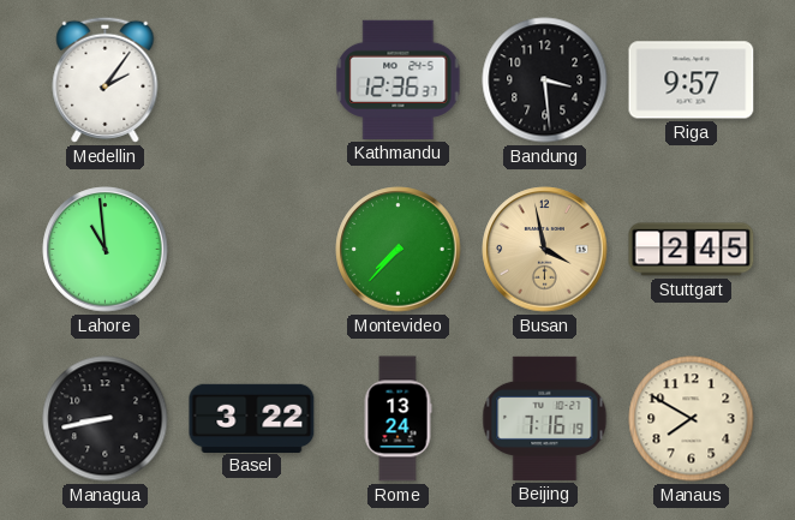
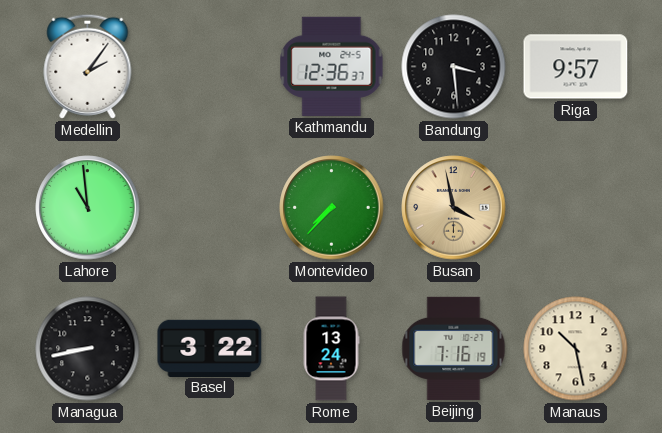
Stuttgart: 2:45 -> none (692, 250)
Manaus: 7:50 -> 10:28 (576, 349)
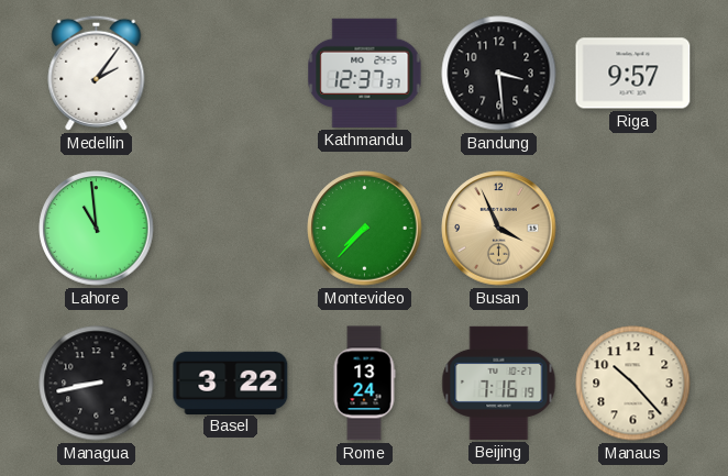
Kathmandu: 12:36 -> 12:37 (365, 73)
Busan: 3:58 -> 3:56 (499, 229)
Manaus: 10:28 -> 10:23 (633, 384)
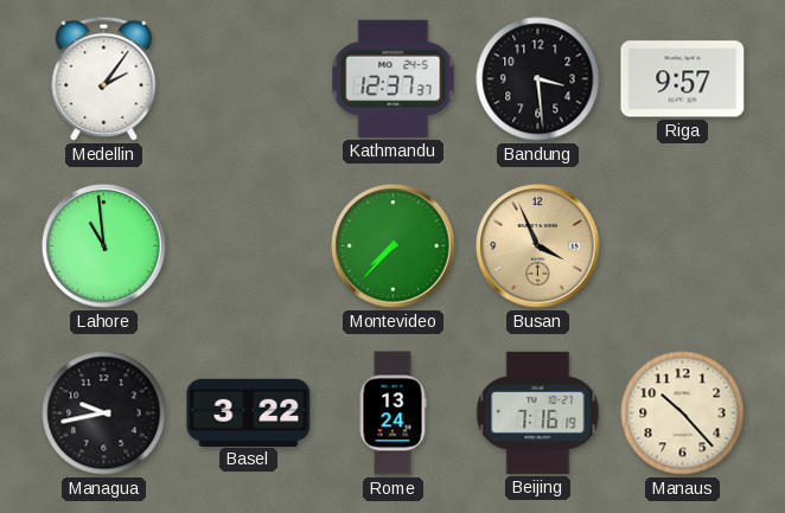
Managua: 8:43 -> 9:43 (104, 413)
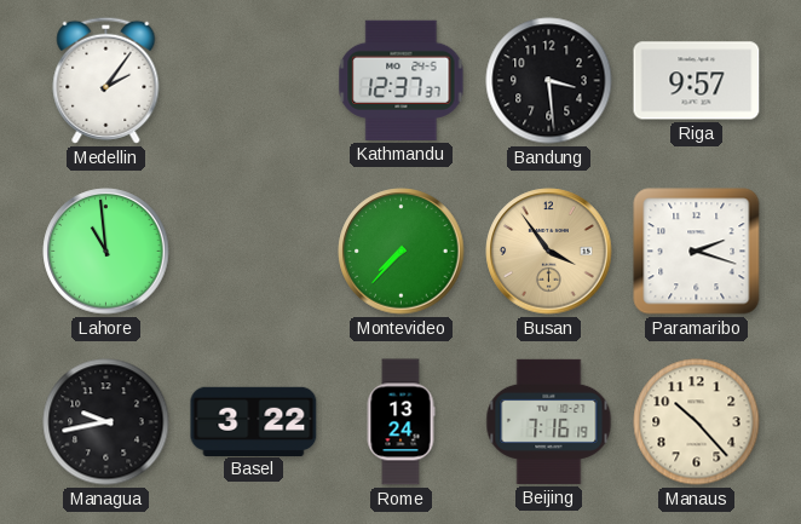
Busan: 3:56 -> 3:54 (549, 252)
Paramaribo: none -> 2:18 (697, 252)
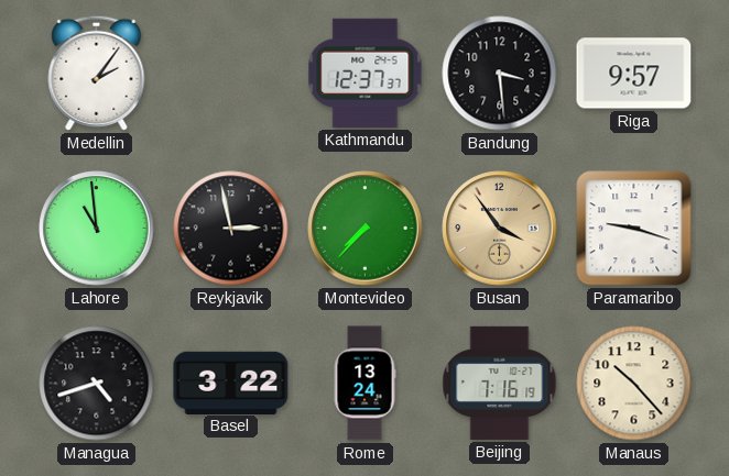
Reykjavik: none -> 2:58 (231, 229)
Paramaribo: 2:18 -> 9:18 (634, 229)
Managua: 9:43 -> 4:42 (97, 384)
